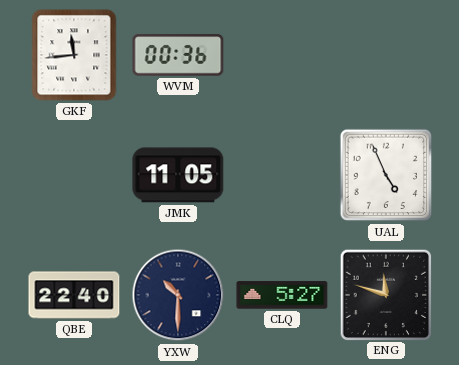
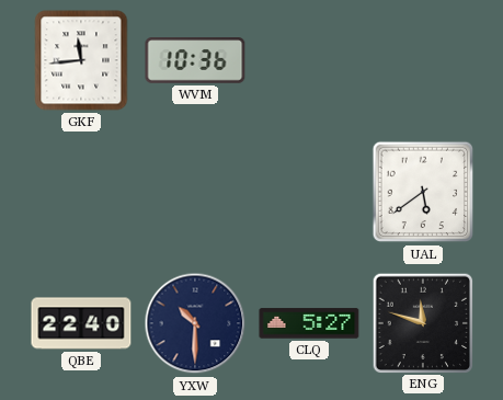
WVM: 00:36 -> 10:36 (195, 60)
JMK: 11:05 -> none (178, 175)
UAL: 4:56 -> 5:39 (423, 192)
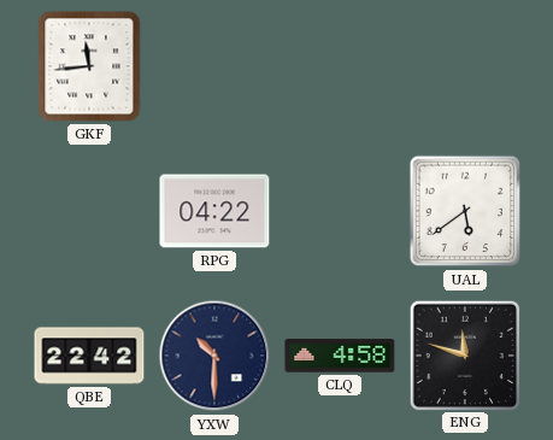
WVM: 10:36 -> none (195, 60)
RPG: none -> 04:22 (214, 211)
QBE: 22:40 -> 22:42 (89, 356)
CLQ: 5:27 -> 4:58 (340, 356)
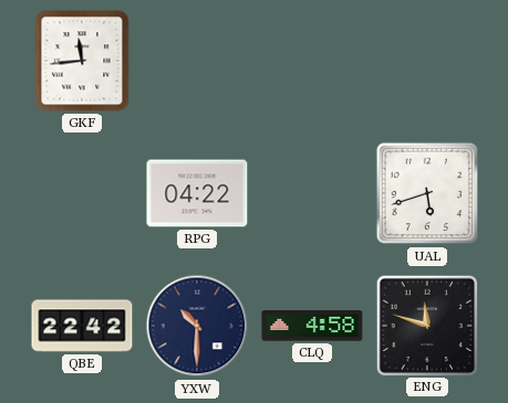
UAL: 5:39 -> 5:42 (427, 193)
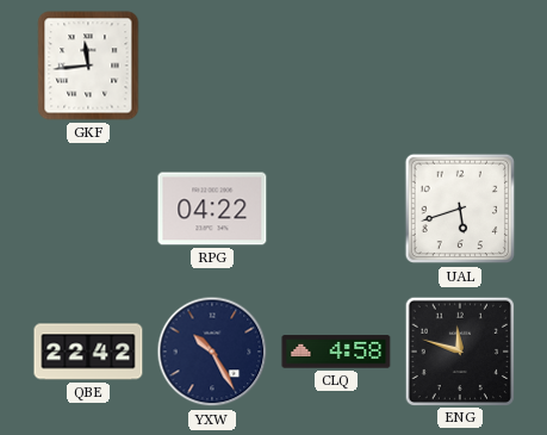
YXW: 10:30 -> 10:25 (212, 352)
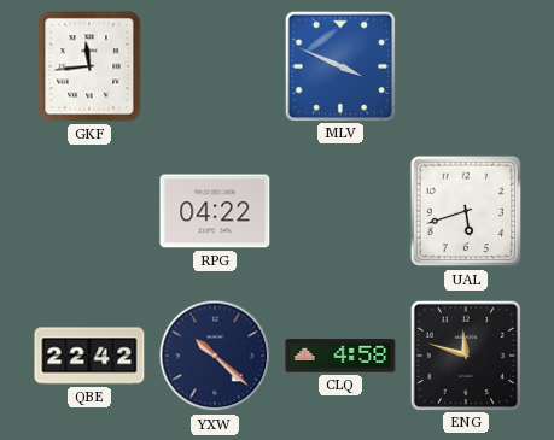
MLV: none -> 3:49 (339, 65)
YXW: 10:25 -> 10:22 (215, 356)
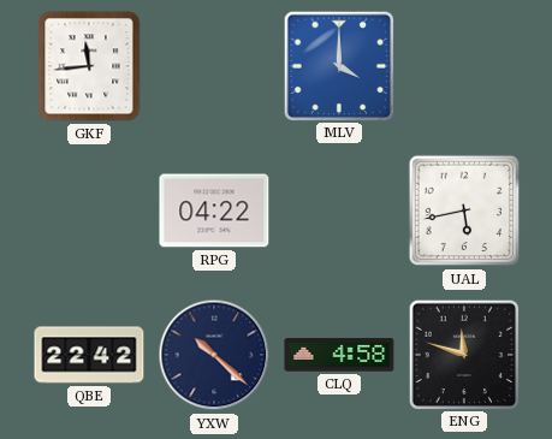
MLV: 3:49 -> 4:00 (338, 65)
UAL: 5:42 -> 5:43 (464, 210)
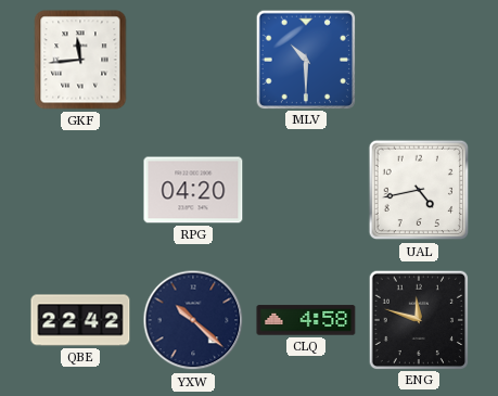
MLV: 4:00 -> 10:30 (305, 59)
RPG: 04:22 -> 04:20 (193, 190)
UAL: 5:43 -> 4:43 (419, 190)
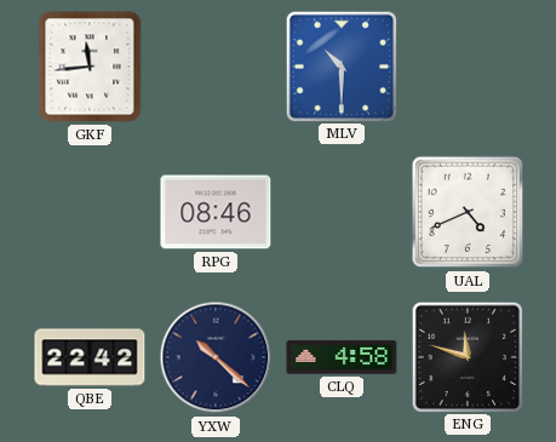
RPG: 04:20 -> 08:46 (216, 212)
UAL: 4:43 -> 4:41 (468, 212)
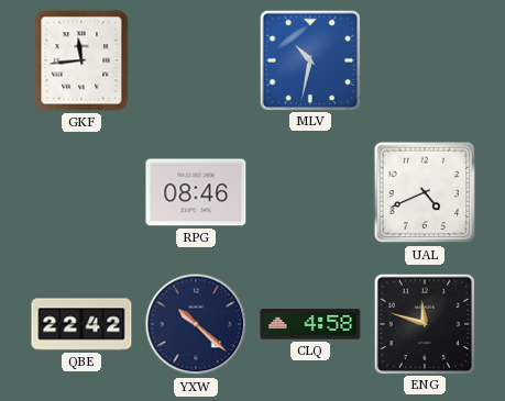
MLV: 10:30 -> 10:32 (309, 59)
